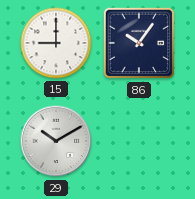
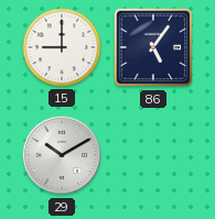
86: 10:06 -> 5:06 (153, 47)
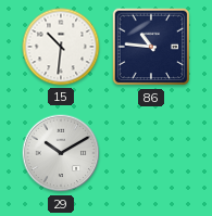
15: 9:00 -> 10:31 (61, 47)
86: 5:06 -> 10:46 (151, 47)
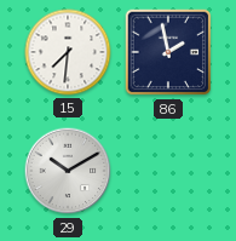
15: 10:31 -> 7:31 (68, 52)
86: 10:46 -> 1:58 (168, 52)
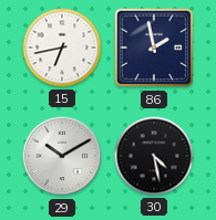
15: 7:31 -> 6:43 (62, 48)
30: none -> 4:28 (154, 156)
